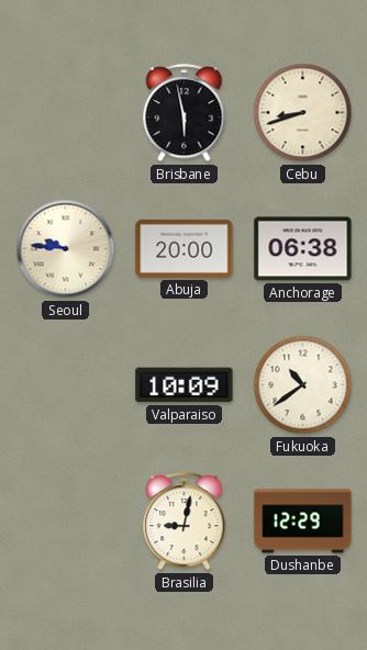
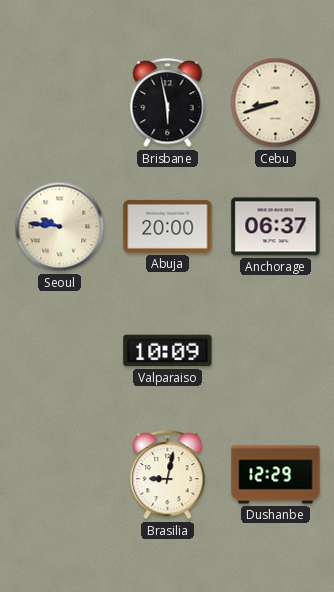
Anchorage: 06:38 -> 06:37 (276, 227)
Fukuoka: 10:39 -> none (303, 385)
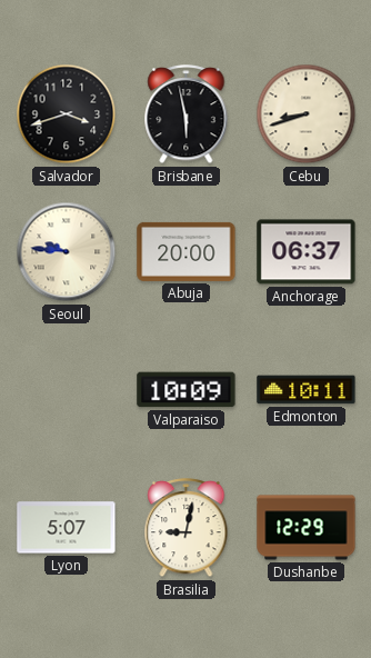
Salvador: none -> 3:42 (67, 114)
Edmonton: none -> 10:11 (307, 390)
Lyon: none -> 5:07 (67, 528)
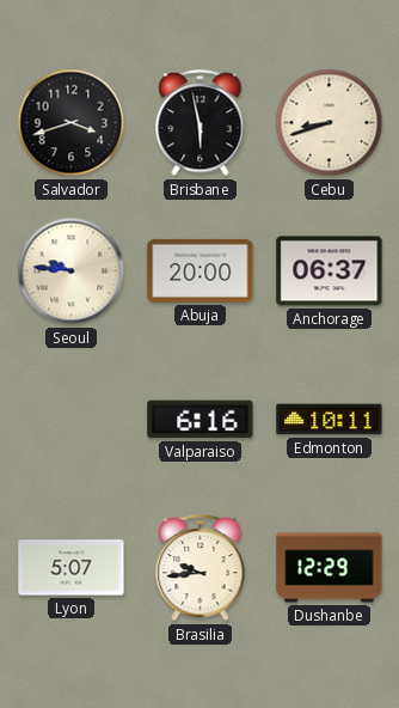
Valparaiso: 10:09 -> 6:16 (201, 420)
Brasilia: 9:02 -> 9:44 (201, 569)
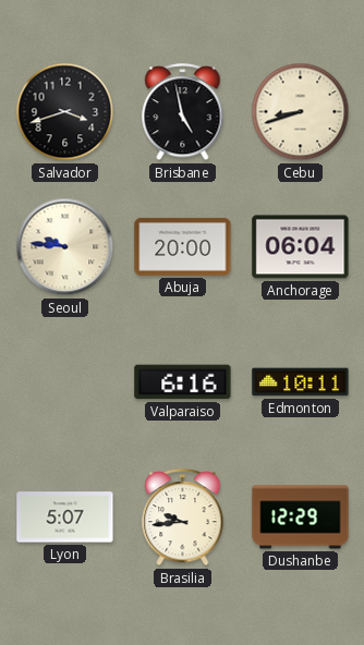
Brisbane: 5:58 -> 4:58 (183, 113)
Anchorage: 06:37 -> 06:04 (301, 247)
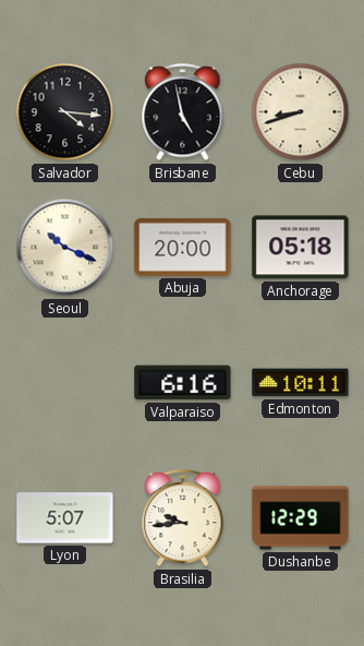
Salvador: 3:42 -> 4:16 (65, 112)
Seoul: 9:46 -> 10:19 (65, 248)
Anchorage: 06:04 -> 05:18 (301, 248)
